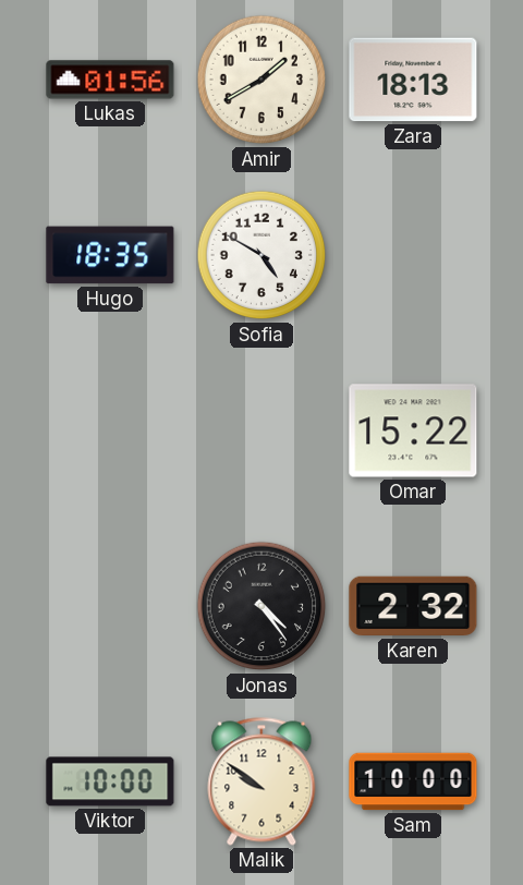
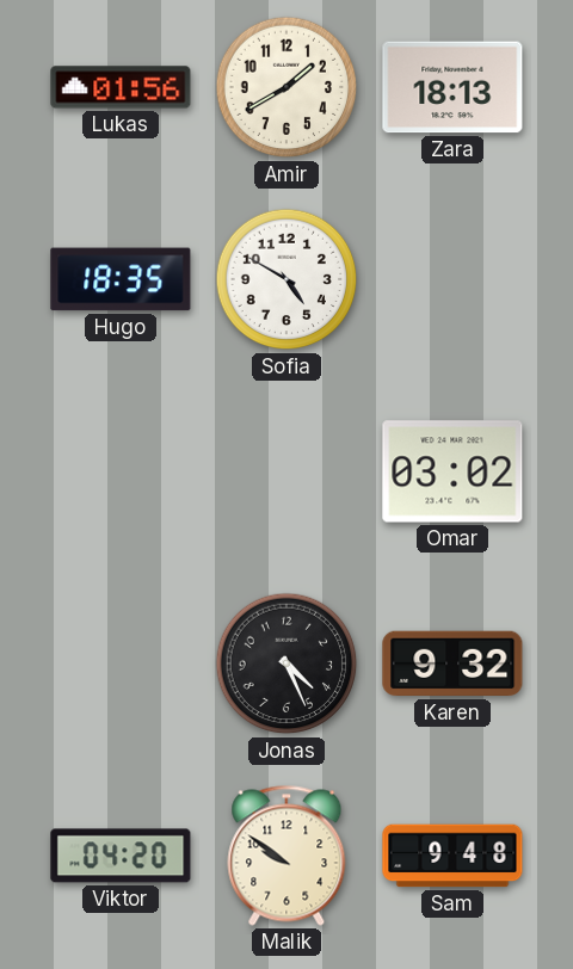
Omar: 15:22 -> 03:02 (452, 471)
Jonas: 4:24 -> 4:26 (286, 664)
Karen: 2:32 -> 9:32 (452, 664)
Viktor: 10:00 -> 04:20 (121, 856)
Sam: 10:00 -> 9:48 (452, 856)
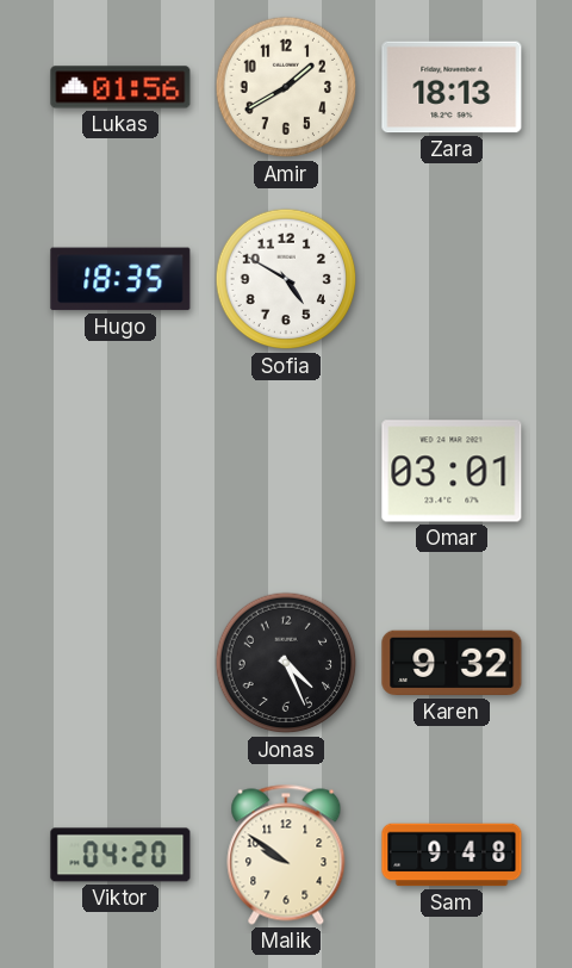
Omar: 03:02 -> 03:01 (452, 471)
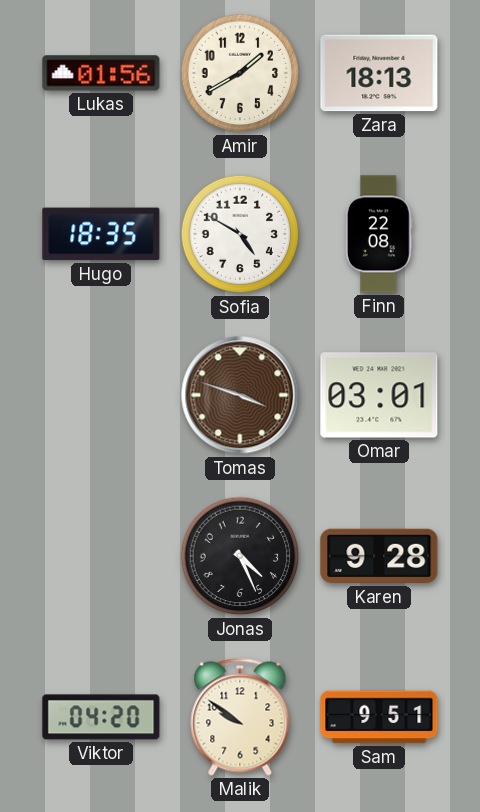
Finn: none -> 22:08 (380, 234)
Tomas: none -> 3:48 (240, 395)
Karen: 9:32 -> 9:28 (379, 556)
Sam: 9:48 -> 9:51 (379, 717)
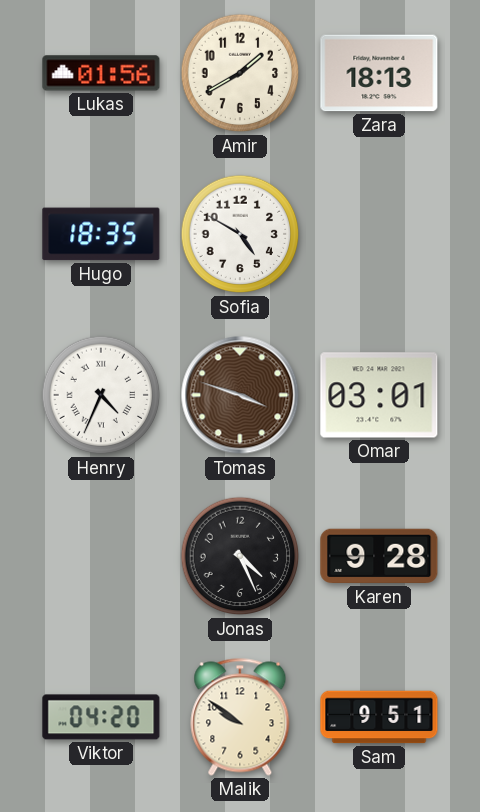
Finn: 22:08 -> none (380, 234)
Henry: none -> 4:34 (101, 395)
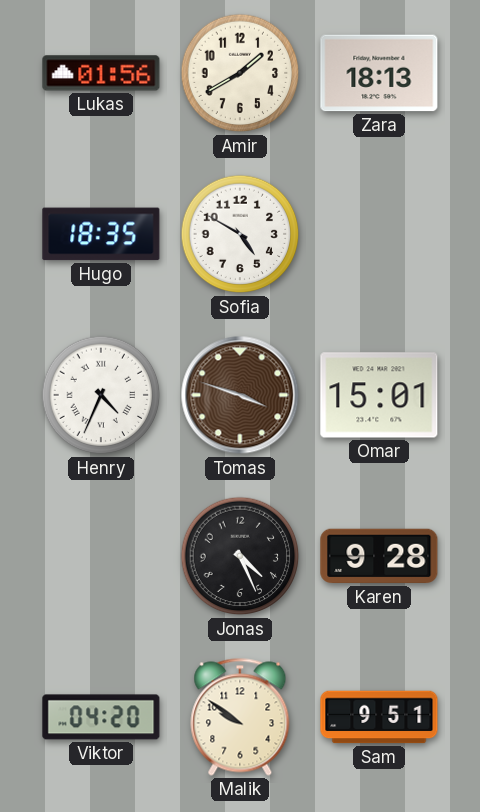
Omar: 03:01 -> 15:01 (379, 395)
